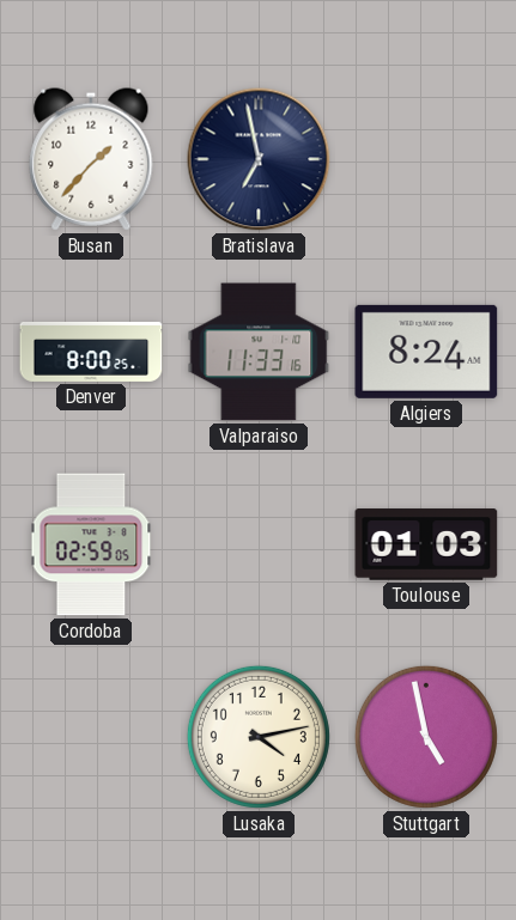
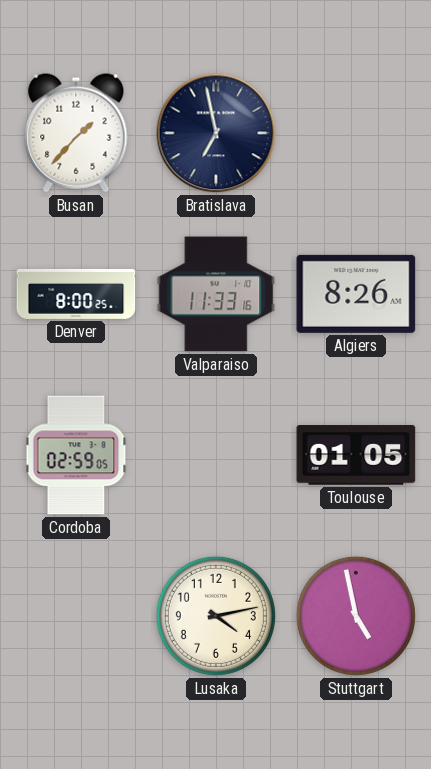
Algiers: 8:24 -> 8:26 (356, 294)
Toulouse: 01:03 -> 01:05 (356, 455)
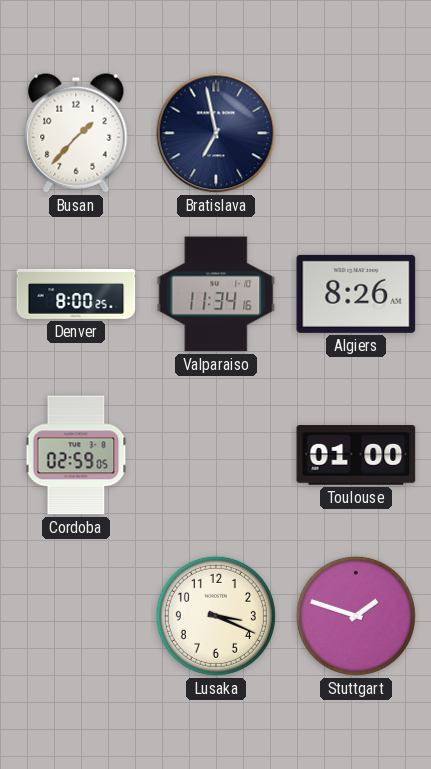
Valparaiso: 11:33 -> 11:34 (216, 294)
Toulouse: 01:05 -> 01:00 (356, 455)
Lusaka: 4:13 -> 3:19 (216, 616)
Stuttgart: 4:58 -> 1:48 (356, 616)
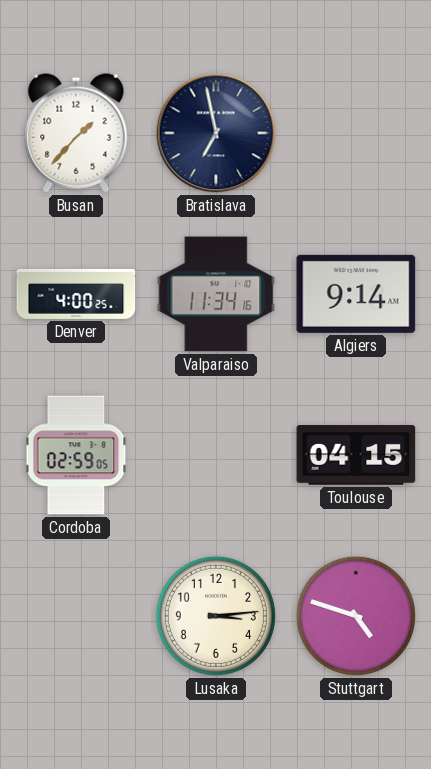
Denver: 8:00 -> 4:00 (76, 294)
Algiers: 8:26 -> 9:14 (356, 294)
Toulouse: 01:00 -> 04:15 (356, 455)
Lusaka: 3:19 -> 3:14 (216, 616)
Stuttgart: 1:48 -> 4:48 (356, 616)
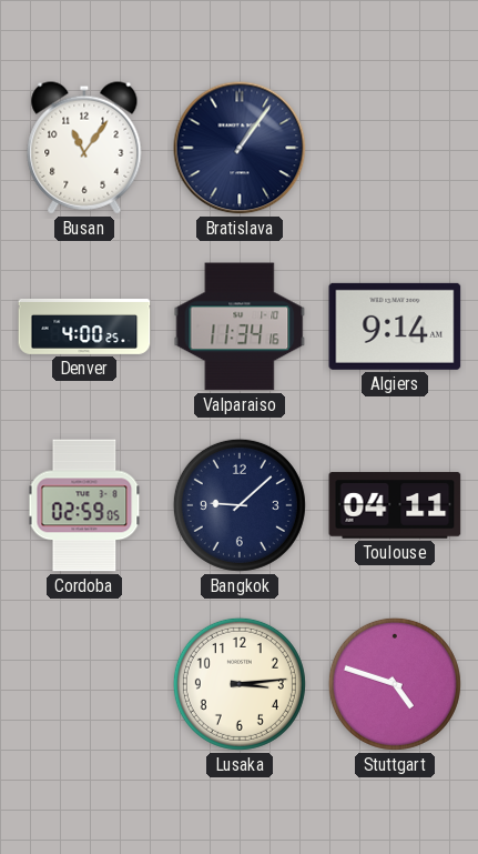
Busan: 1:37 -> 11:06 (84, 148)
Bratislava: 6:58 -> 1:06 (240, 148)
Bangkok: none -> 9:08 (240, 505)
Toulouse: 04:15 -> 04:11 (395, 505)
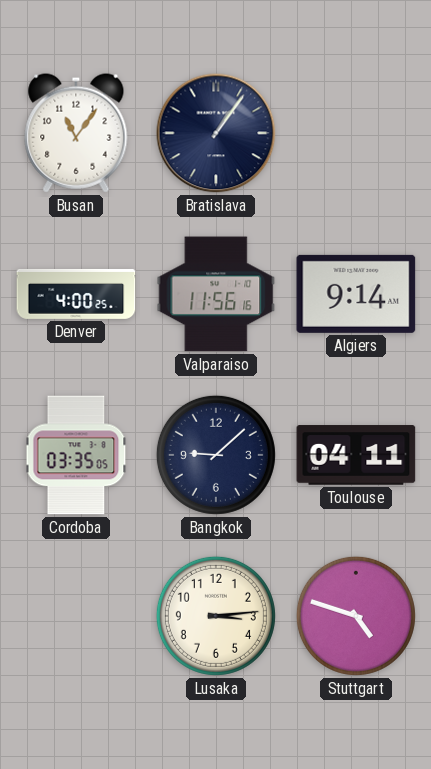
Valparaiso: 11:34 -> 11:56 (216, 294)
Cordoba: 02:59 -> 03:35 (76, 455)
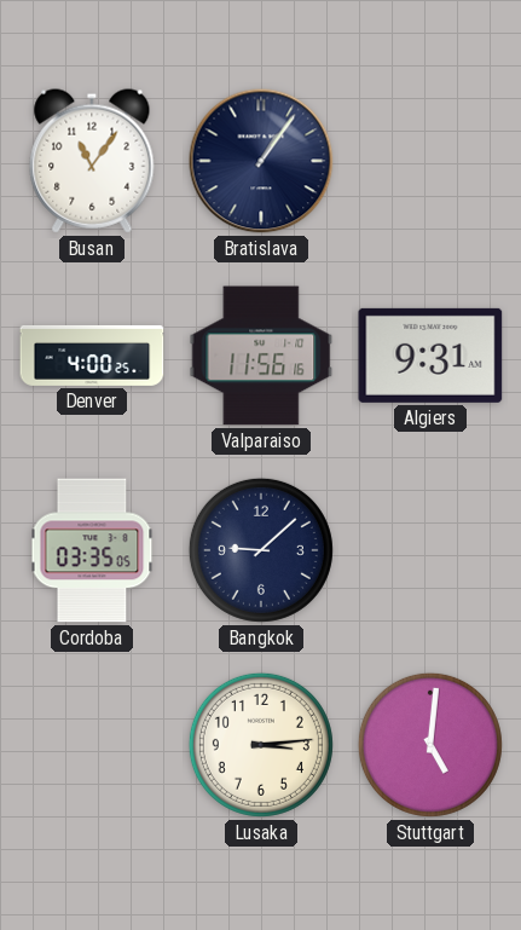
Algiers: 9:14 -> 9:31 (430, 356)
Toulouse: 04:11 -> none (356, 455)
Stuttgart: 4:48 -> 5:01 (430, 745)
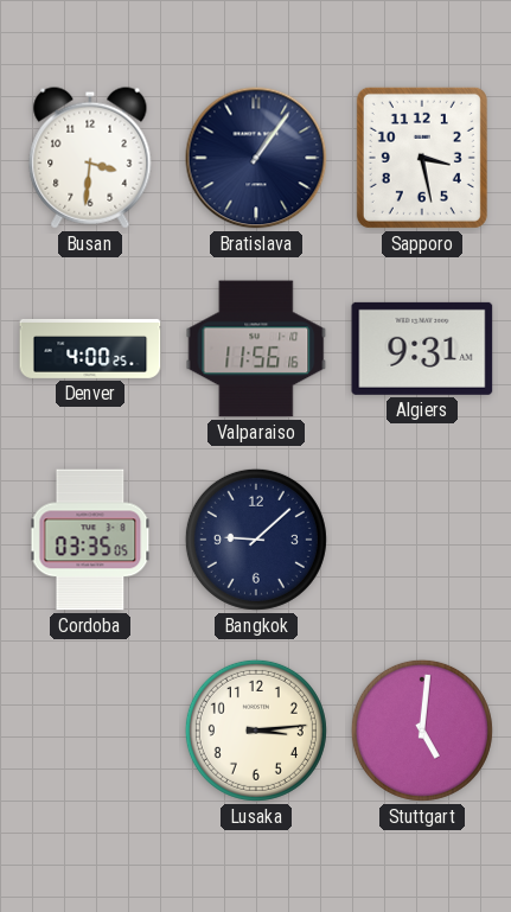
Busan: 11:06 -> 3:31 (90, 158)
Sapporo: none -> 3:28 (422, 158)
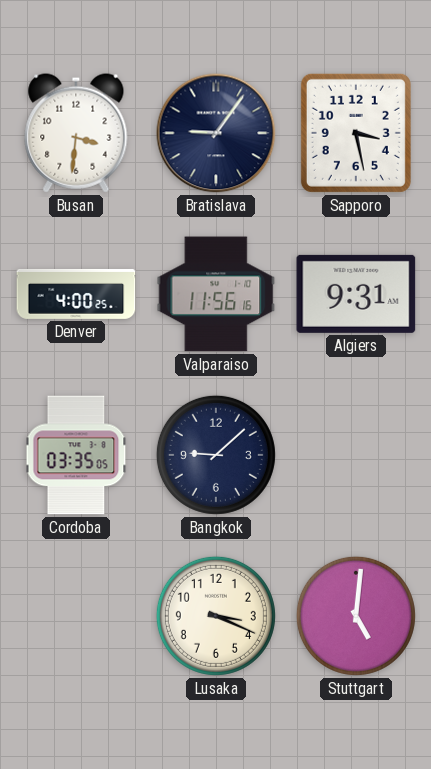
Bratislava: 1:06 -> 9:06 (216, 133)
Lusaka: 3:14 -> 3:19 (216, 616)
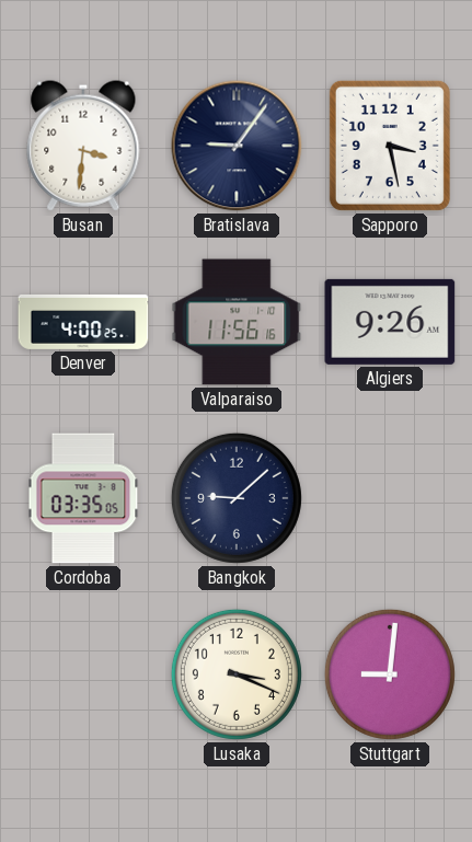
Algiers: 9:31 -> 9:26 (390, 322)
Stuttgart: 5:01 -> 9:01 (390, 674)
